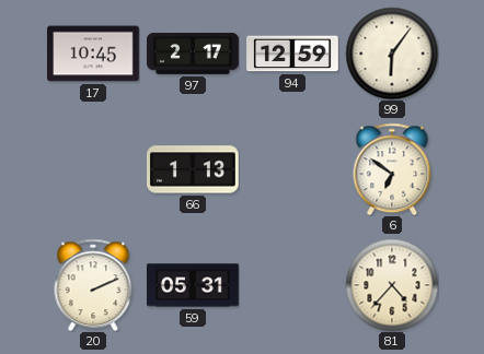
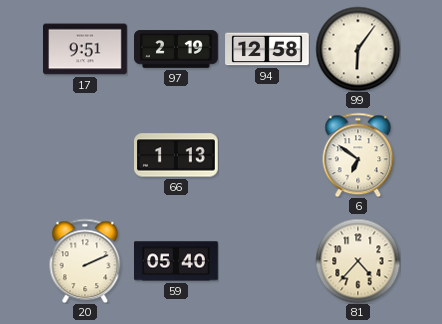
17: 10:45 -> 9:51 (86, 49)
97: 2:17 -> 2:19 (176, 49)
94: 12:59 -> 12:58 (267, 49)
59: 05:31 -> 05:40 (176, 261)
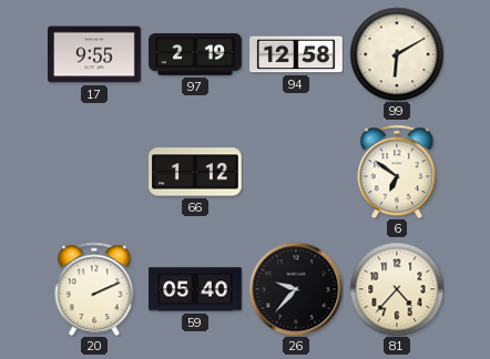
17: 9:51 -> 9:55 (95, 54)
99: 6:06 -> 6:10 (397, 54)
66: 1:13 -> 1:12 (196, 172)
26: none -> 9:37 (296, 289)
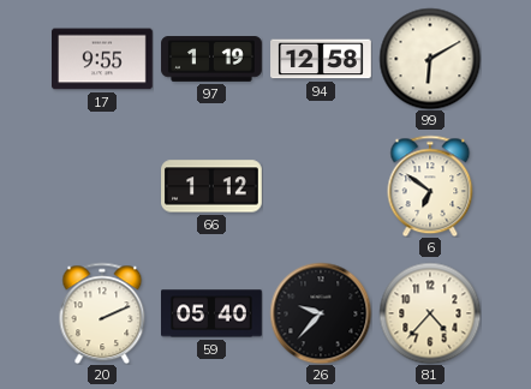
97: 2:19 -> 1:19 (211, 59)
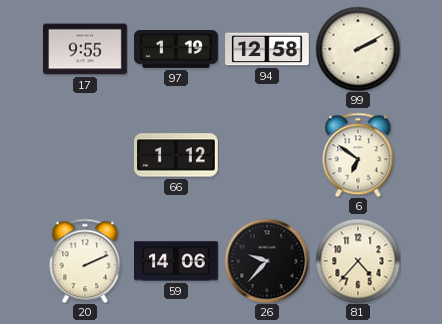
99: 6:10 -> 2:10 (358, 49)
59: 05:40 -> 14:06 (176, 261)
